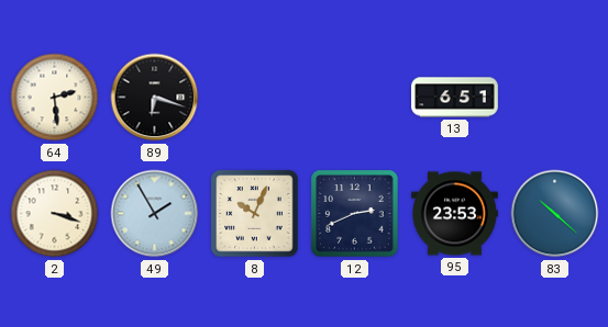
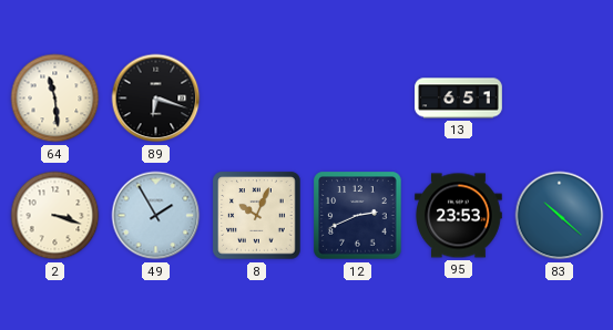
64: 2:29 -> 11:29 (55, 99)
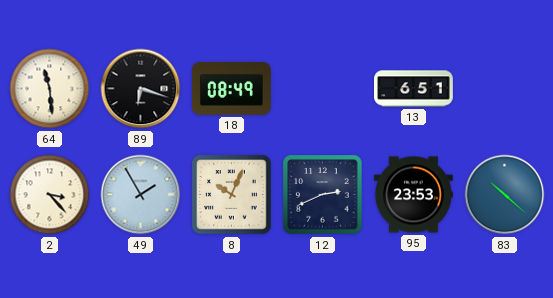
18: none -> 08:49 (232, 89)
2: 3:18 -> 3:23 (50, 195)
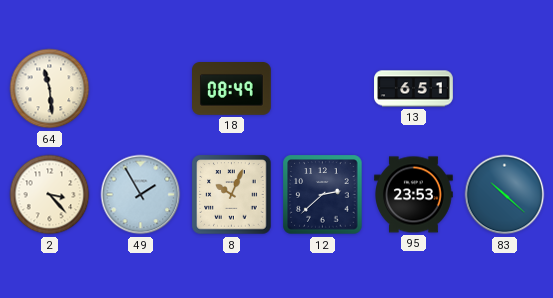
89: 6:18 -> none (141, 89)
12: 2:41 -> 2:38 (323, 195)
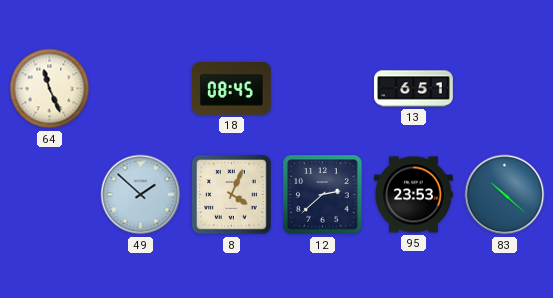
64: 11:29 -> 11:26 (50, 89)
18: 08:49 -> 08:45 (232, 89)
2: 3:23 -> none (50, 195)
49: 1:55 -> 1:52 (141, 195)
8: 10:04 -> 4:04 (232, 195)
